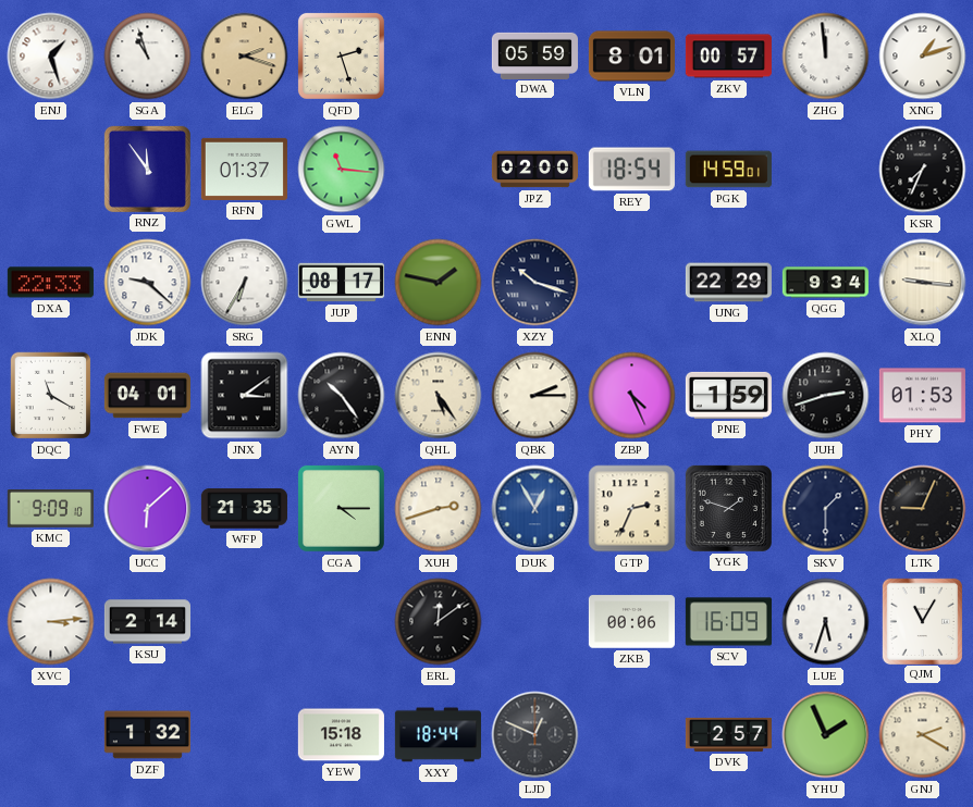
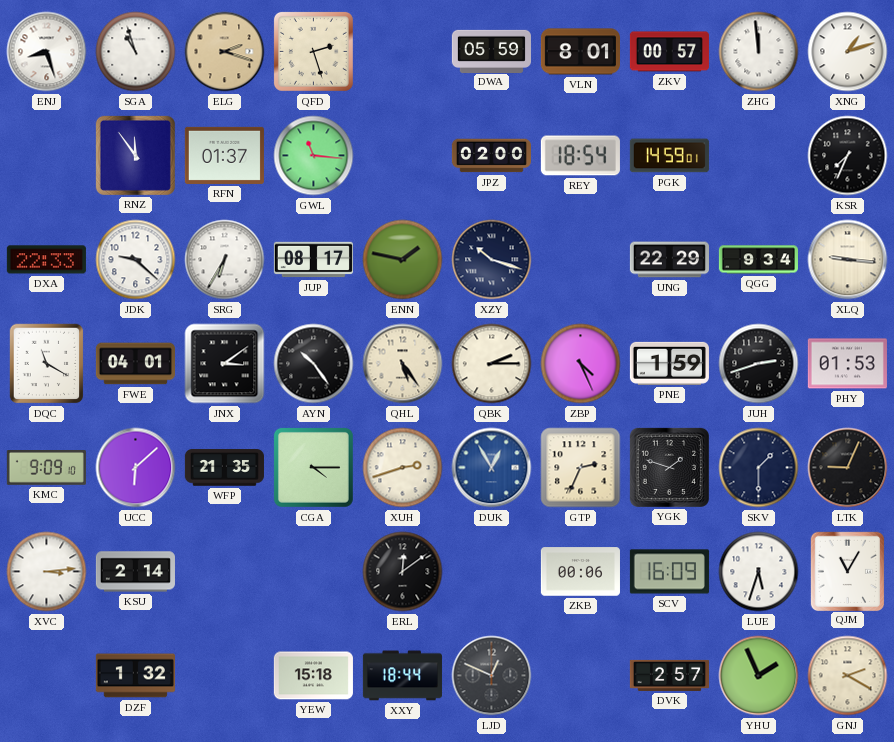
ENJ: 1:27 -> 8:27 (47, 52)
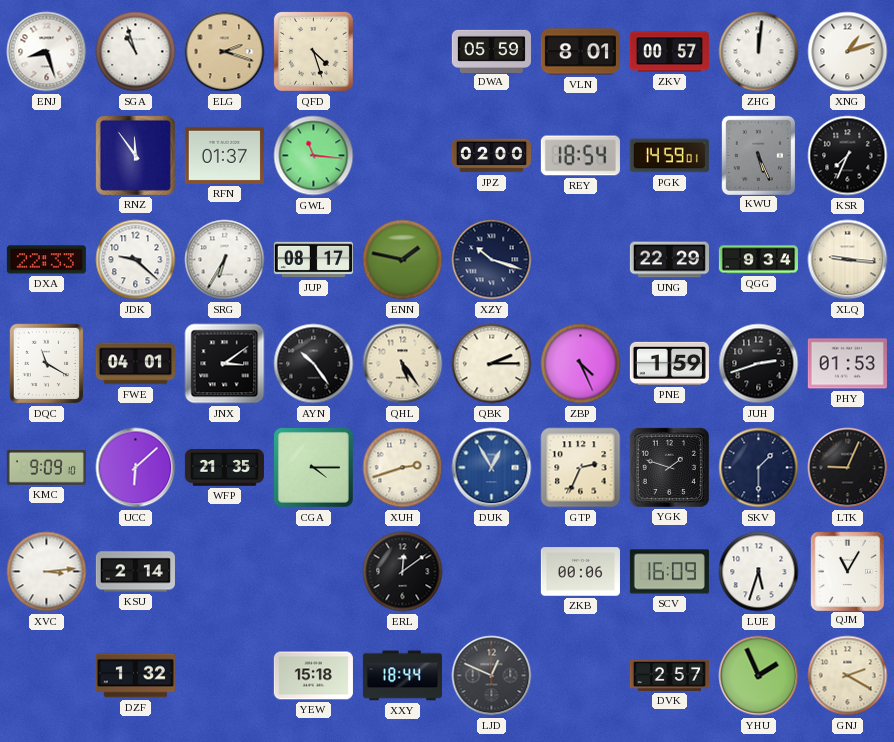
QFD: 2:27 -> 4:27 (313, 51)
ZHG: 11:59 -> 12:01 (759, 52)
KWU: none -> 5:26 (758, 155)
